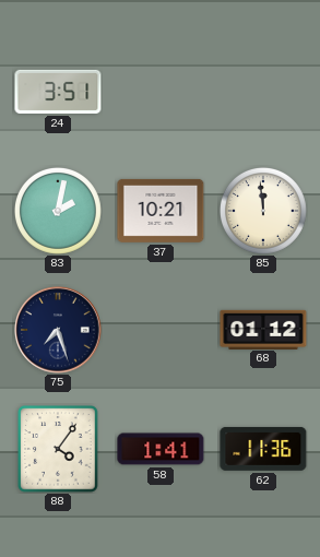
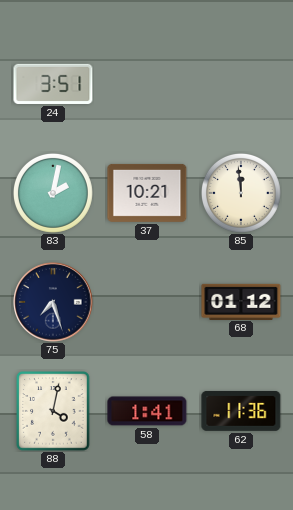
88: 4:06 -> 4:02 (53, 411)
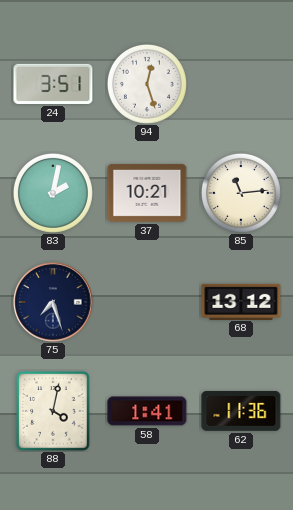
94: none -> 12:27 (147, 84)
85: 11:59 -> 11:14 (241, 193)
68: 01:12 -> 13:12 (241, 301)
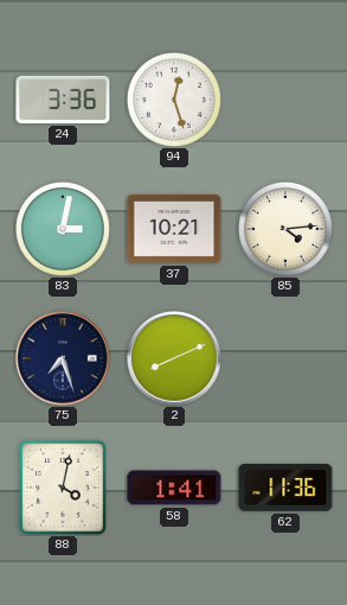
24: 3:51 -> 3:36 (63, 100)
83: 2:02 -> 3:02 (63, 229)
85: 11:14 -> 4:14 (285, 229)
2: none -> 8:11 (174, 358)
68: 13:12 -> none (241, 301)
